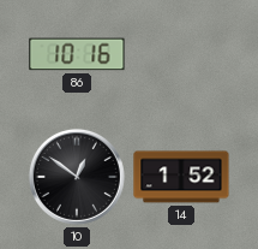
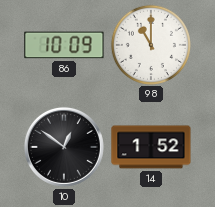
86: 10:16 -> 10:09 (64, 45)
98: none -> 11:00 (150, 44)
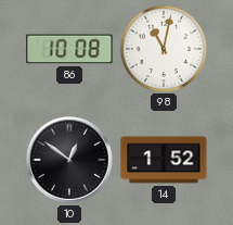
86: 10:09 -> 10:08 (69, 49)
98: 11:00 -> 11:02 (163, 48)
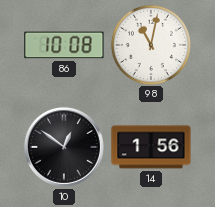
14: 1:52 -> 1:56 (151, 147)
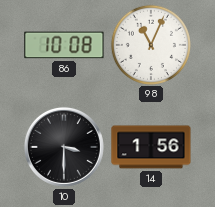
98: 11:02 -> 11:04 (150, 44)
10: 12:51 -> 3:30 (64, 147)
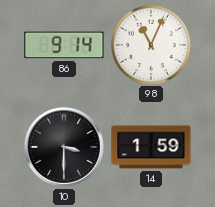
86: 10:08 -> 9:14 (64, 45)
14: 1:56 -> 1:59 (151, 147)
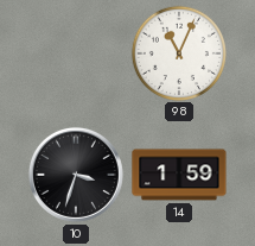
86: 9:14 -> none (64, 45)
10: 3:30 -> 3:33 (76, 175)
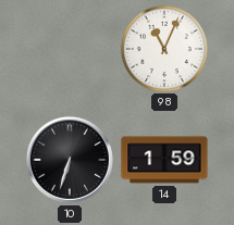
10: 3:33 -> 6:33 (70, 160)
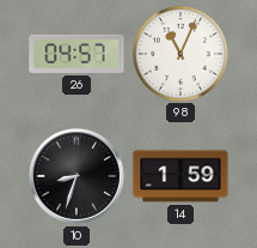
26: none -> 04:57 (77, 54)
10: 6:33 -> 8:33 (77, 176)
